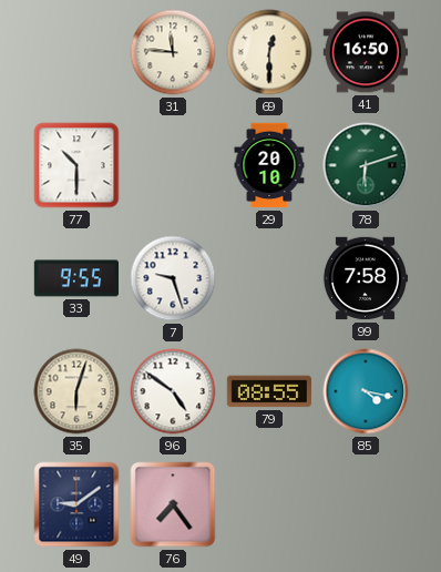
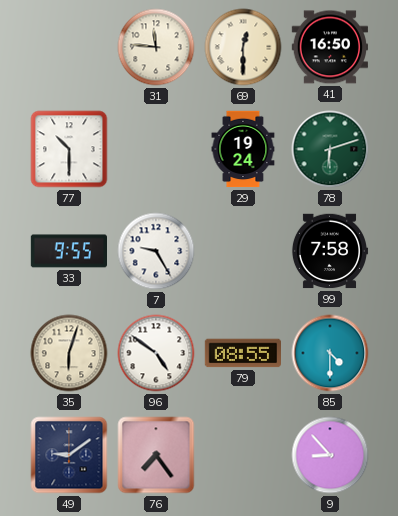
29: 20:10 -> 19:24 (243, 149)
7: 9:27 -> 9:25 (156, 251)
85: 4:17 -> 4:30 (330, 353)
9: none -> 8:53 (330, 455)
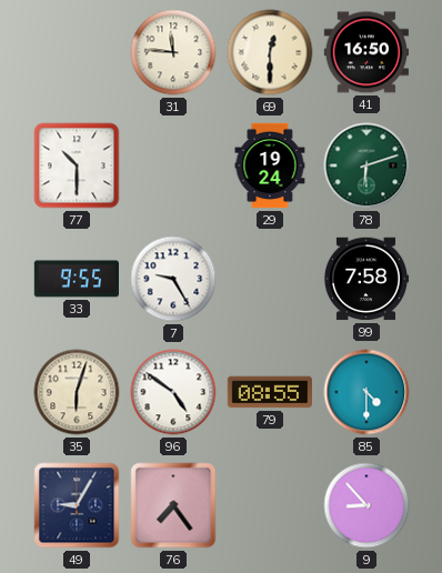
49: 9:09 -> 9:05 (77, 505)
